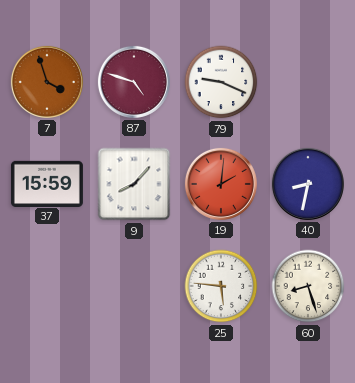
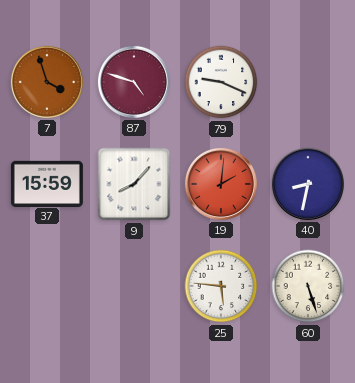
60: 8:27 -> 5:27 (308, 286)
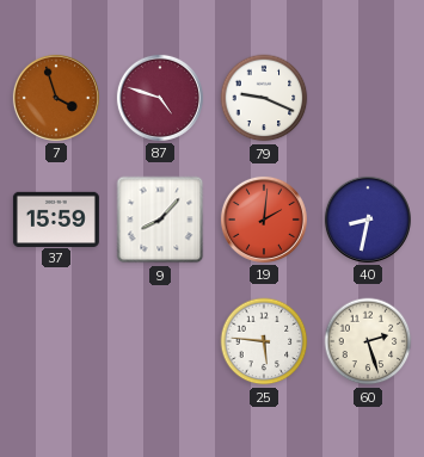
60: 5:27 -> 2:27 (368, 341)
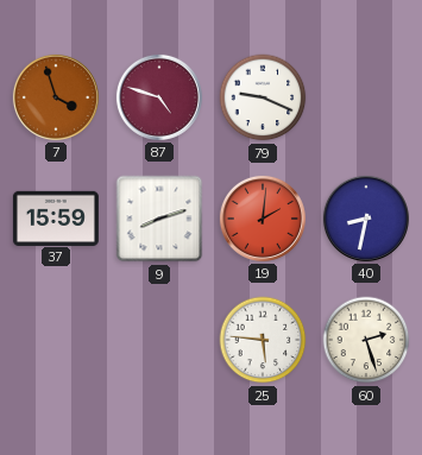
9: 8:07 -> 8:12 (159, 219)
